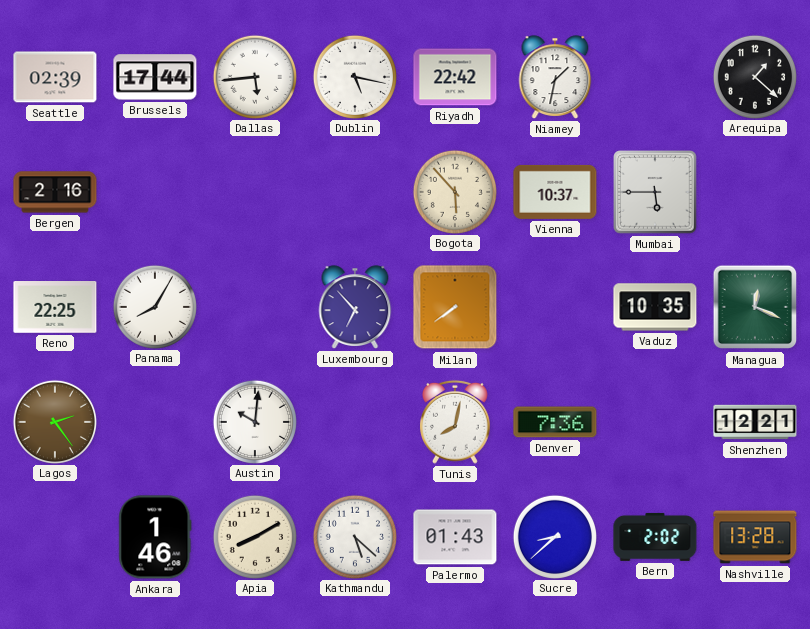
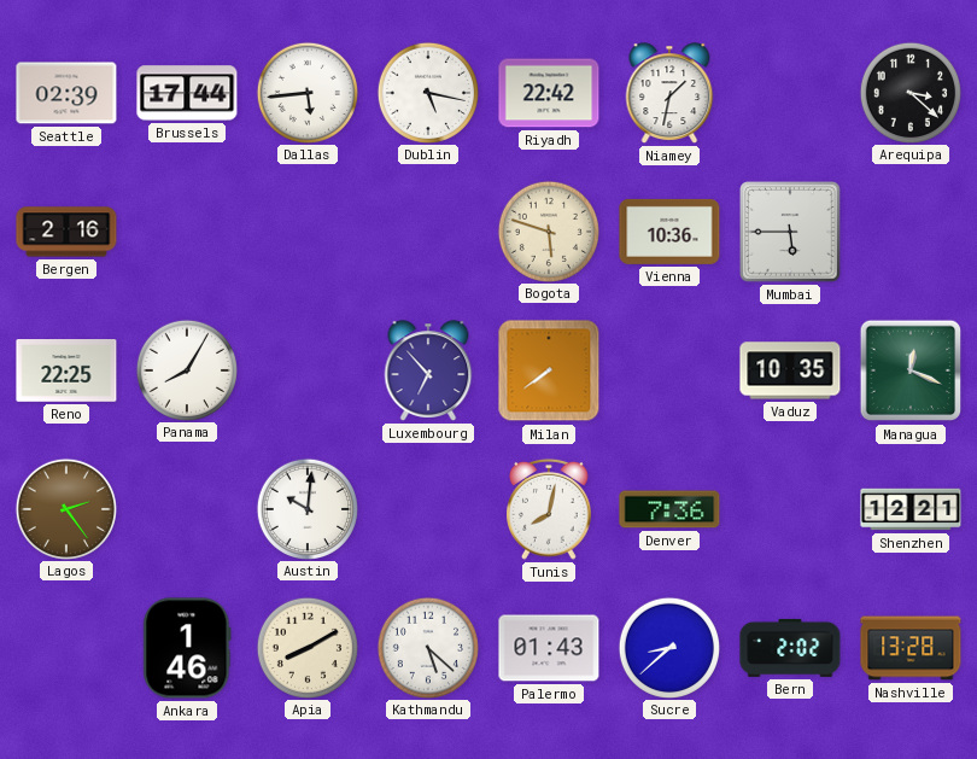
Arequipa: 1:22 -> 3:22 (909, 92)
Bogota: 5:53 -> 5:48 (548, 230)
Vienna: 10:37 -> 10:36 (669, 232)
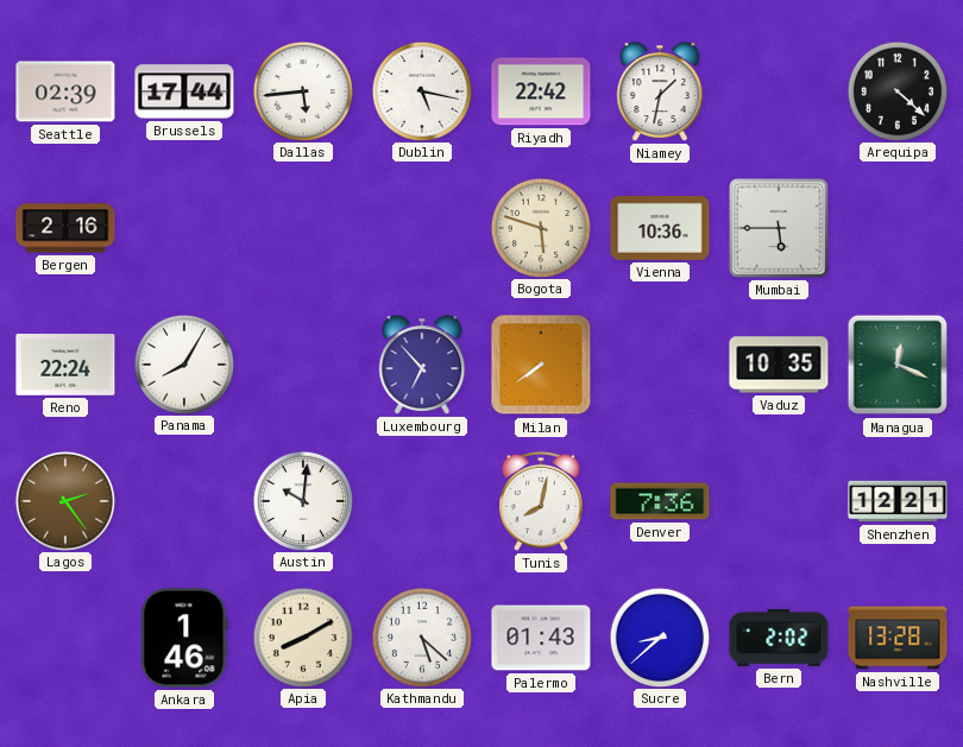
Arequipa: 3:22 -> 4:22 (896, 90)
Reno: 22:25 -> 22:24 (65, 366)
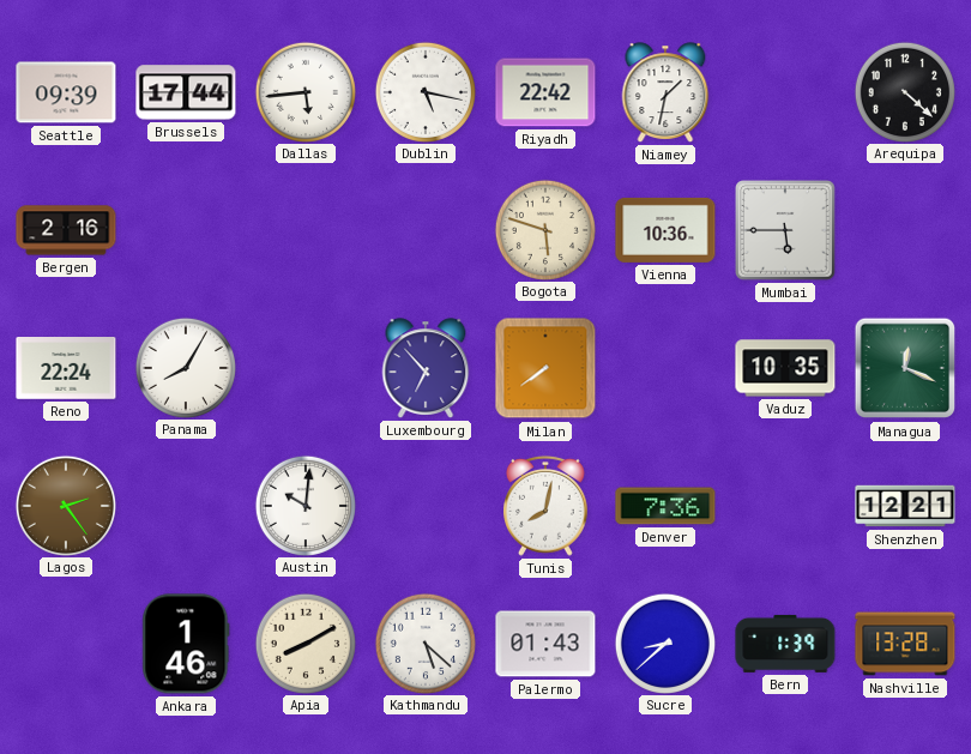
Seattle: 02:39 -> 09:39 (66, 92)
Bern: 2:02 -> 1:39 (785, 644)
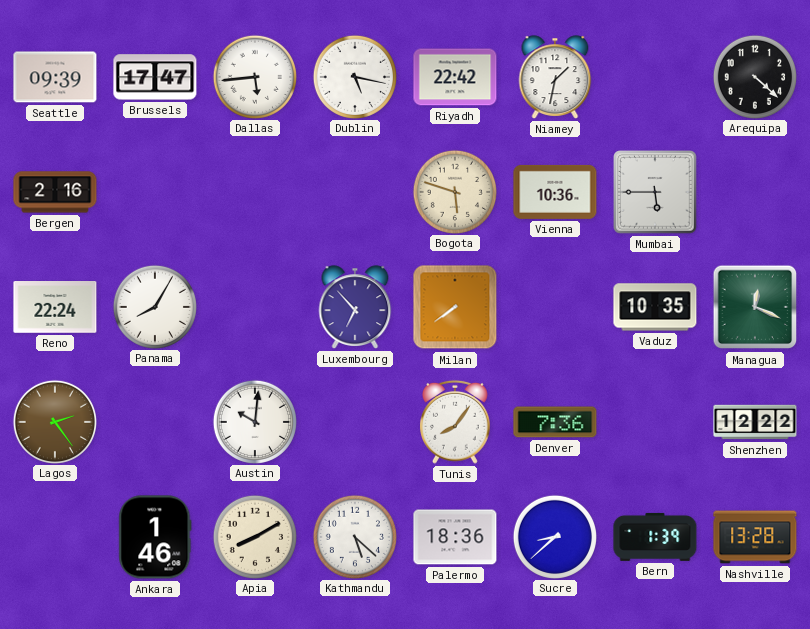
Brussels: 17:44 -> 17:47 (155, 77)
Tunis: 8:02 -> 8:06 (456, 422)
Shenzhen: 12:21 -> 12:22 (755, 422)
Palermo: 01:43 -> 18:36 (455, 537)
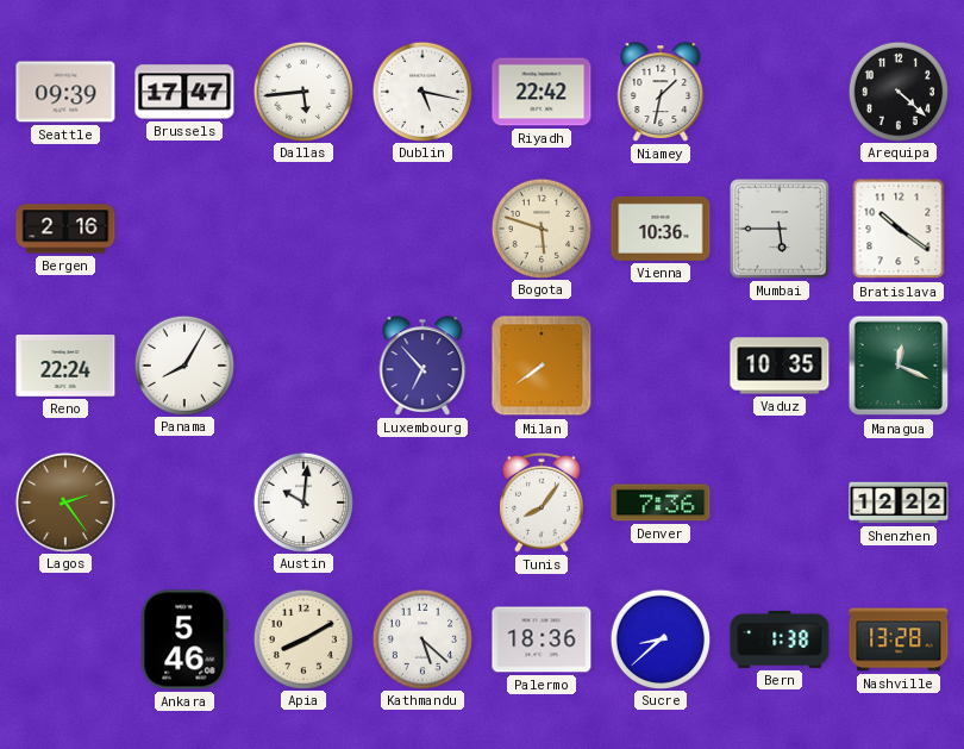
Bratislava: none -> 10:21 (899, 229)
Ankara: 1:46 -> 5:46 (184, 639)
Bern: 1:39 -> 1:38 (780, 639)
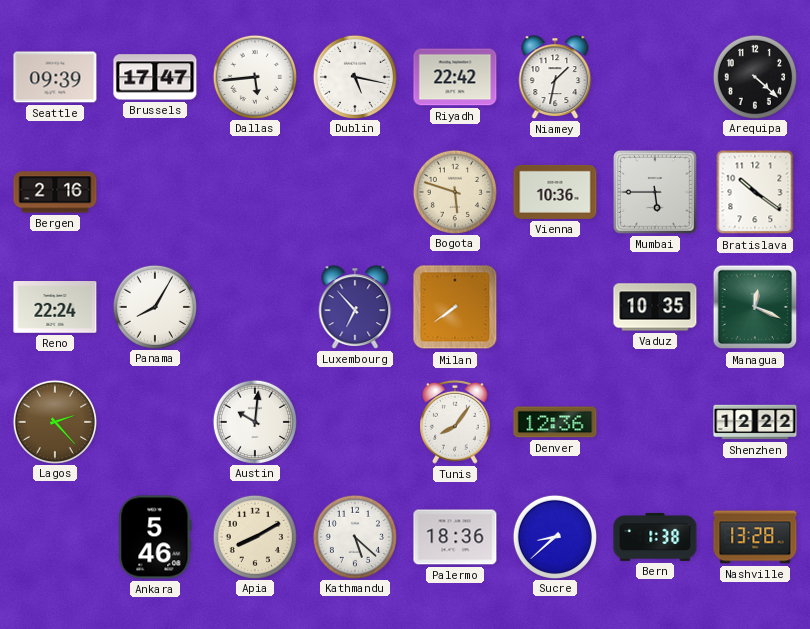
Lagos: 2:24 -> 2:23 (54, 421)
Denver: 7:36 -> 12:36 (555, 422)
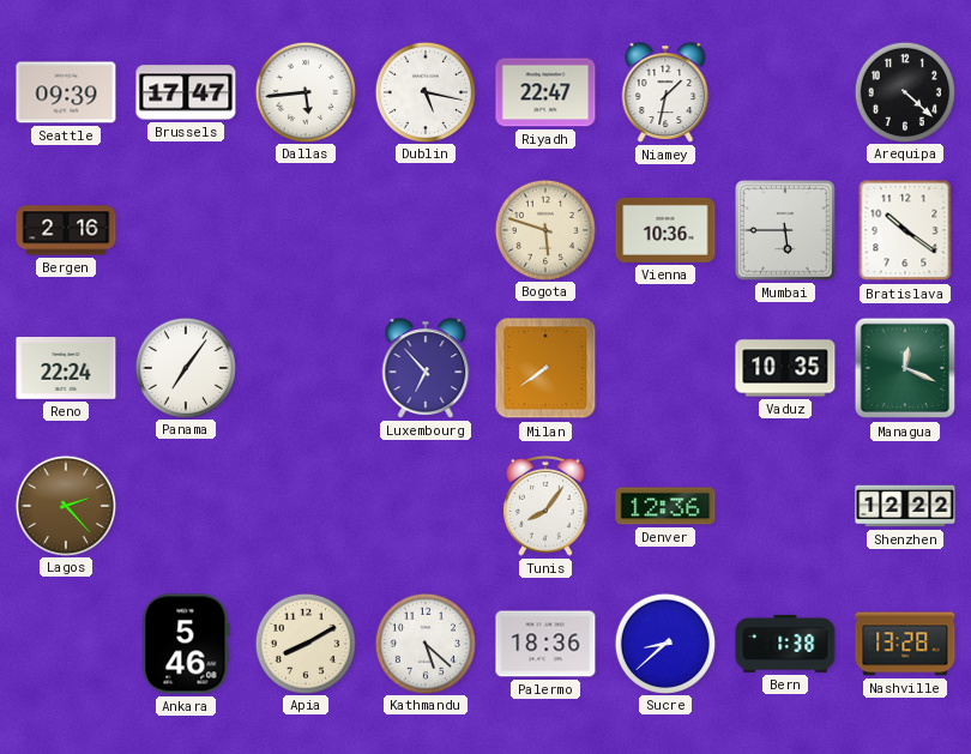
Riyadh: 22:42 -> 22:47 (545, 92)
Panama: 8:05 -> 7:06 (185, 367)
Austin: 10:01 -> none (254, 421)
